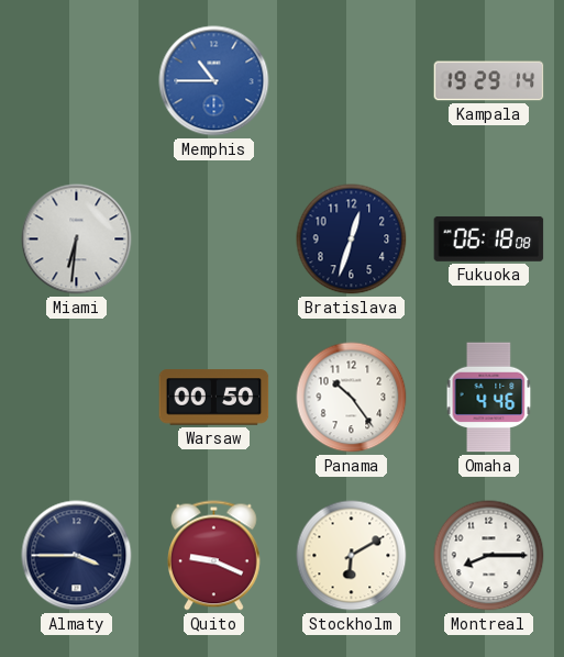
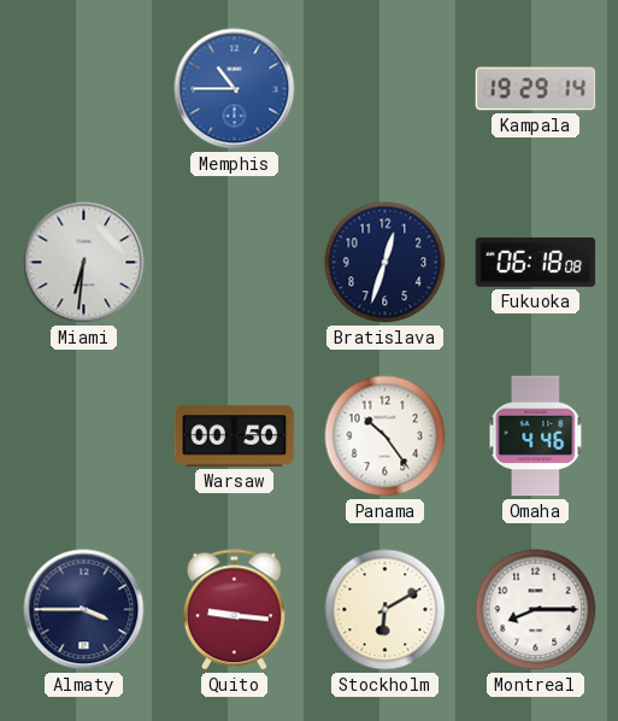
Quito: 9:19 -> 9:16 (235, 610)
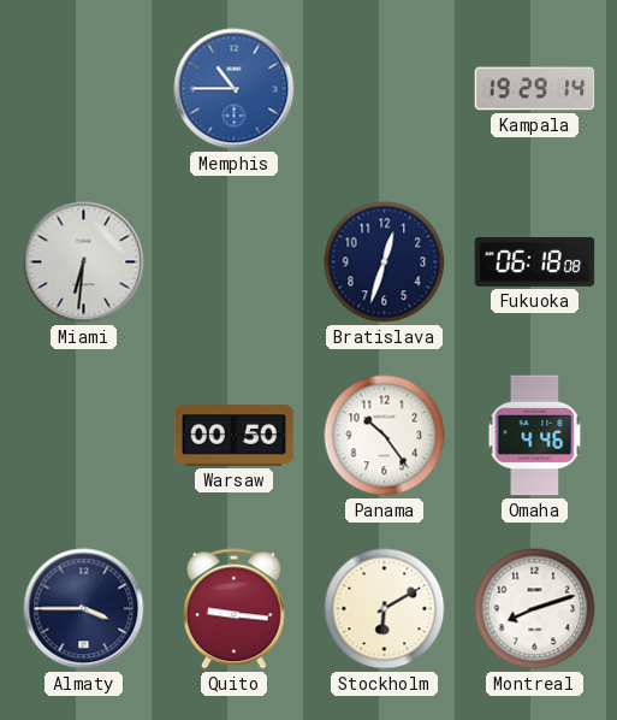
Montreal: 8:15 -> 8:12 (535, 609)
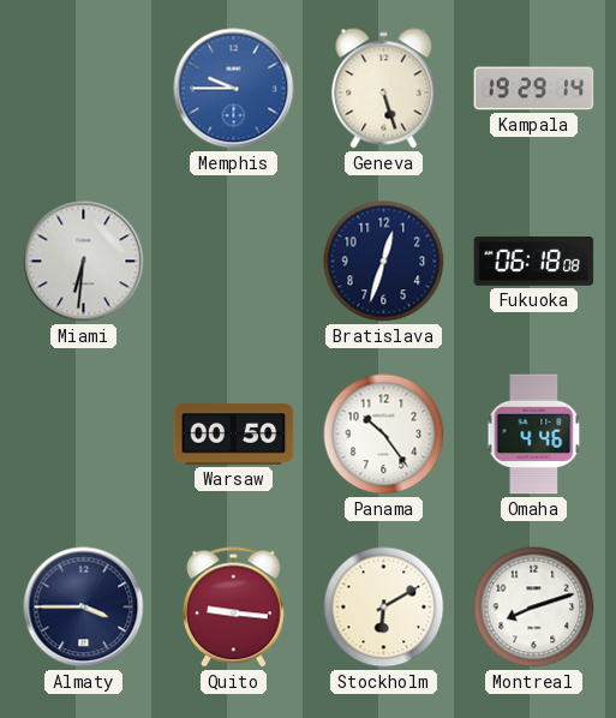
Memphis: 10:45 -> 9:45 (234, 89)
Geneva: none -> 5:27 (384, 89)
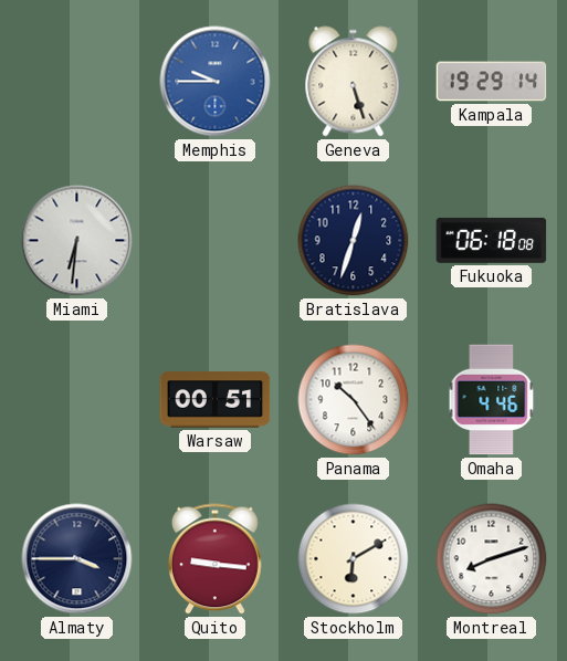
Warsaw: 00:50 -> 00:51 (216, 400)
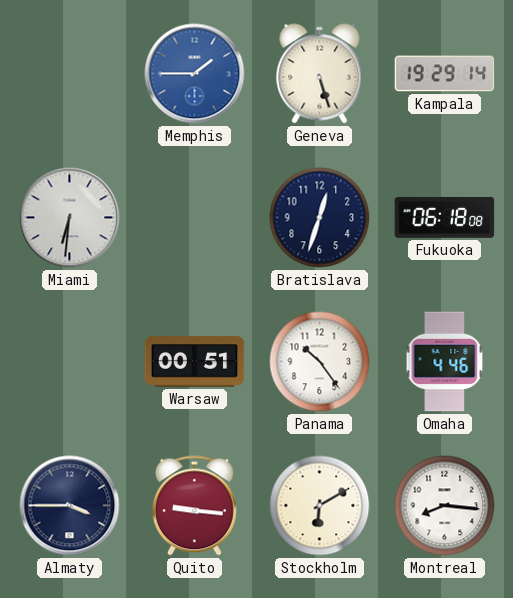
Memphis: 9:45 -> 1:45 (195, 74)
Montreal: 8:12 -> 8:16 (445, 506)
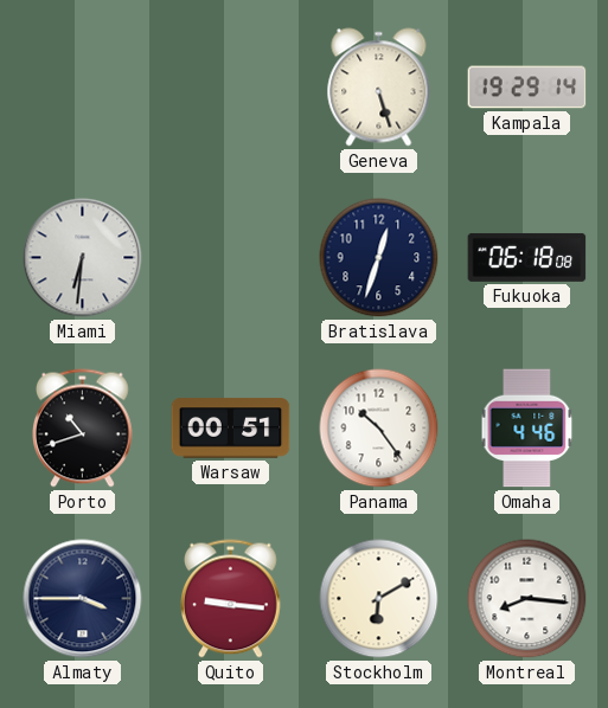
Memphis: 1:45 -> none (195, 74)
Porto: none -> 10:42 (83, 429)
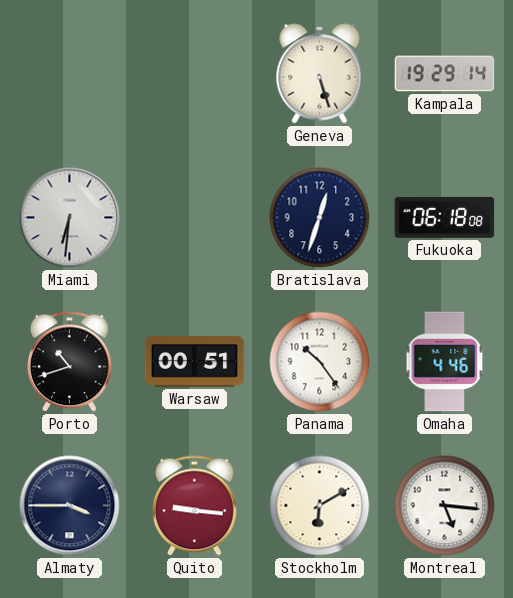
Montreal: 8:16 -> 5:16 (445, 506)
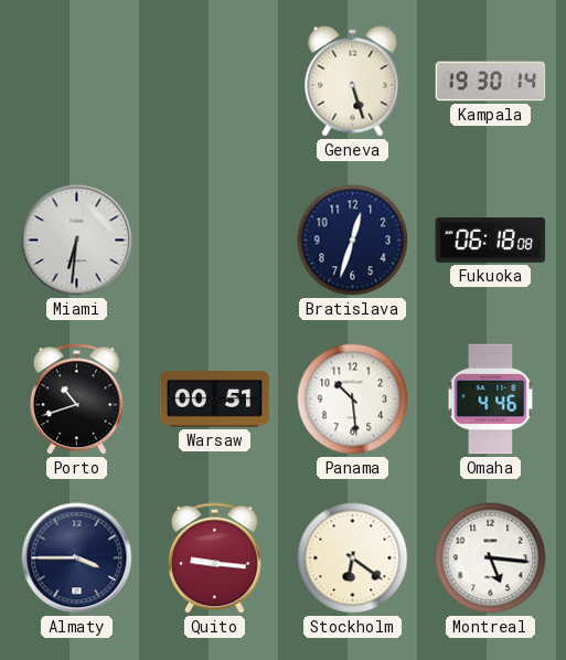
Kampala: 19:29 -> 19:30 (491, 82)
Panama: 10:24 -> 10:29 (353, 400)
Stockholm: 6:10 -> 6:21 (353, 558)
